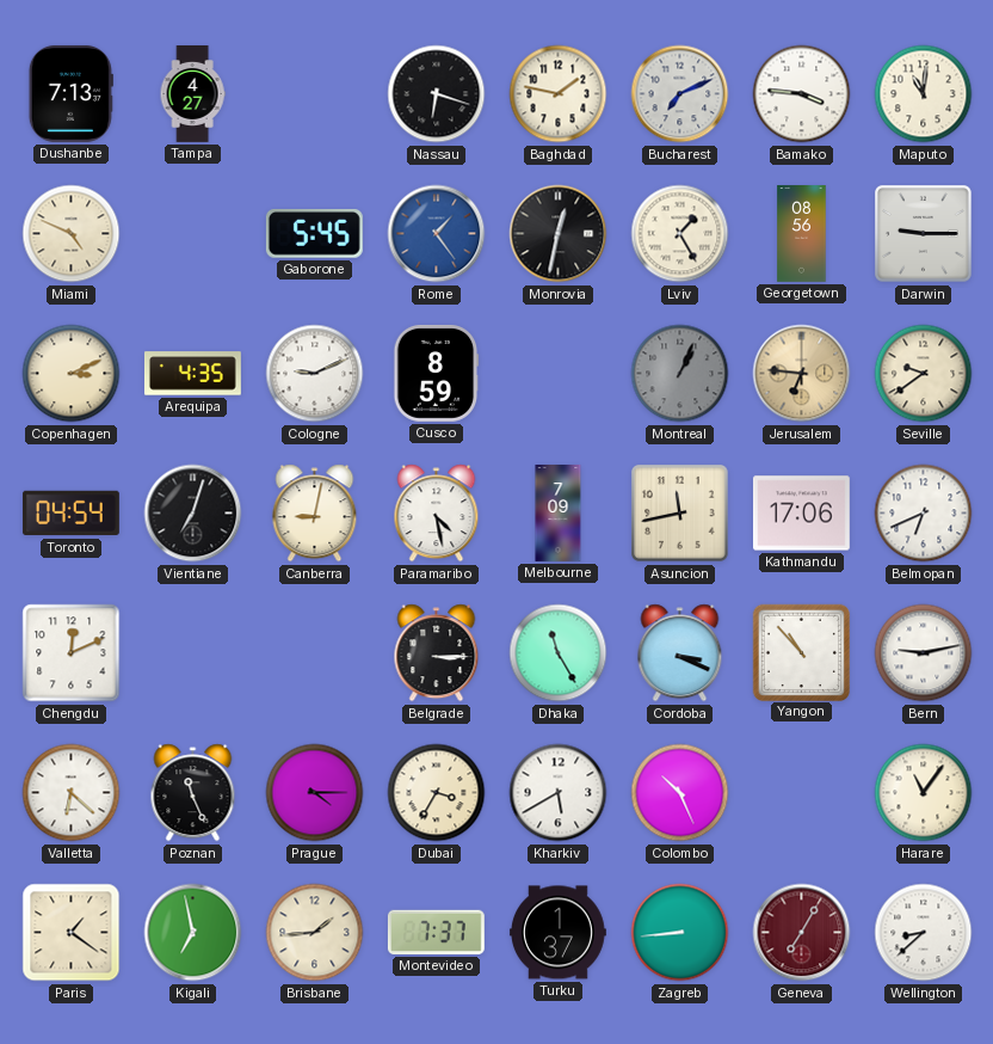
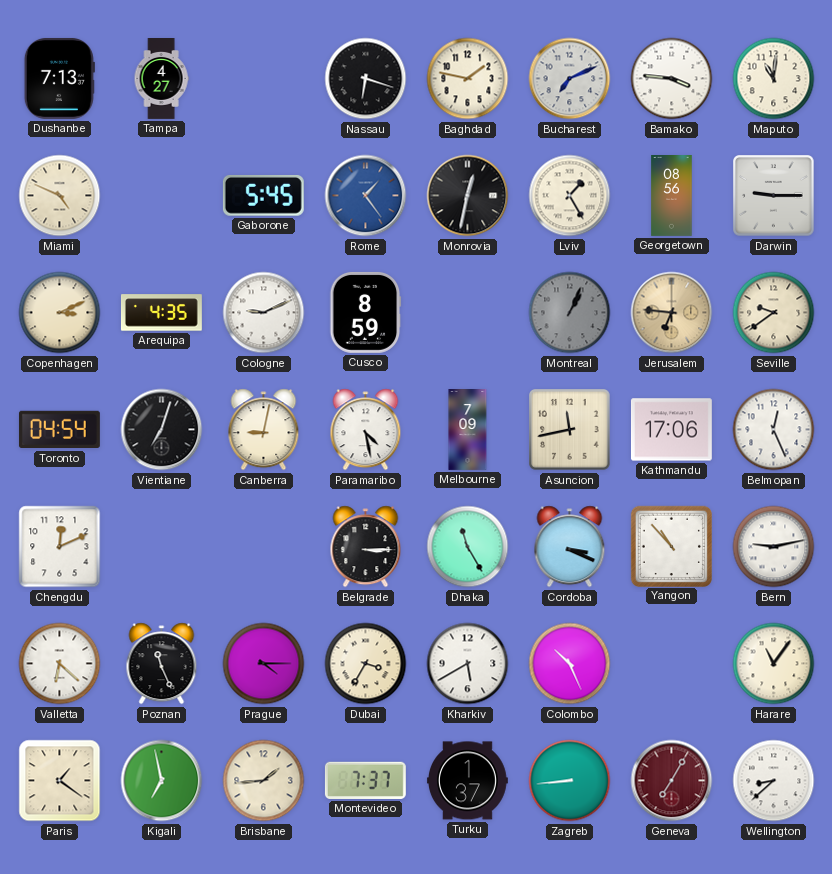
Belmopan: 6:41 -> 12:26 (774, 430)
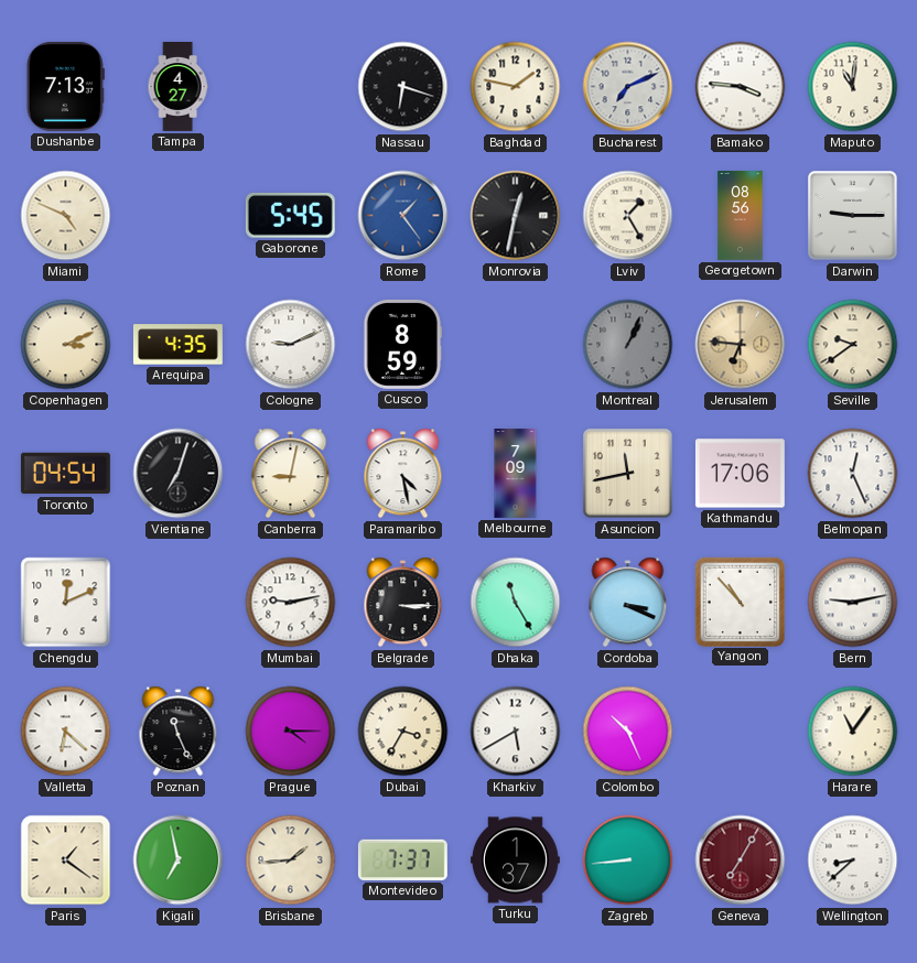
Mumbai: none -> 9:13 (291, 603)
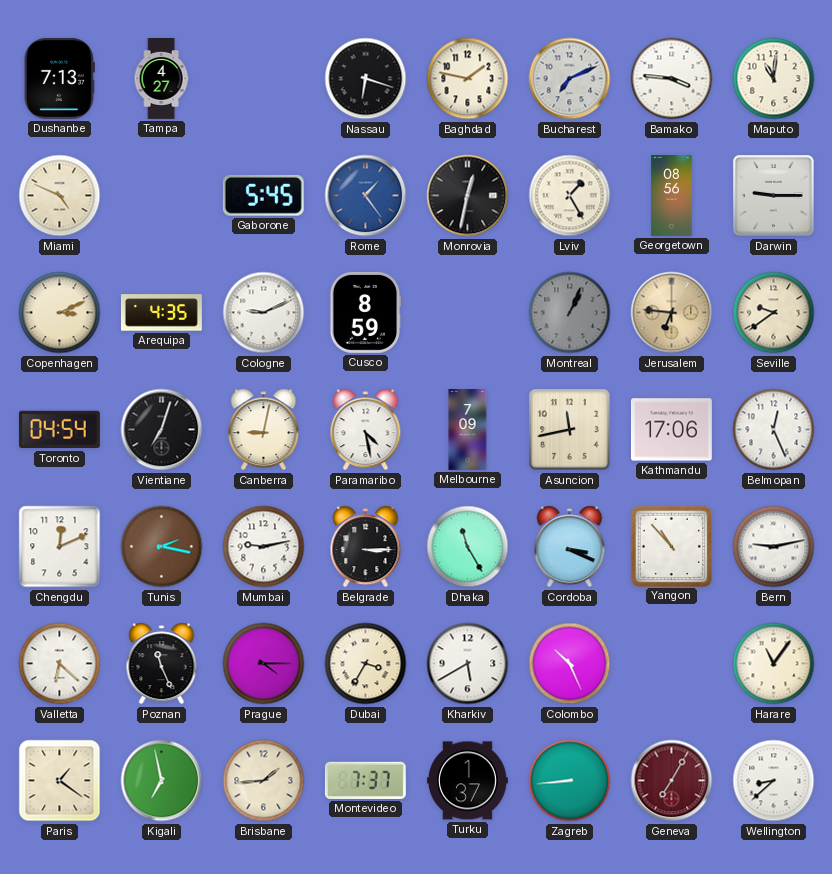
Tunis: none -> 2:17 (162, 547)
